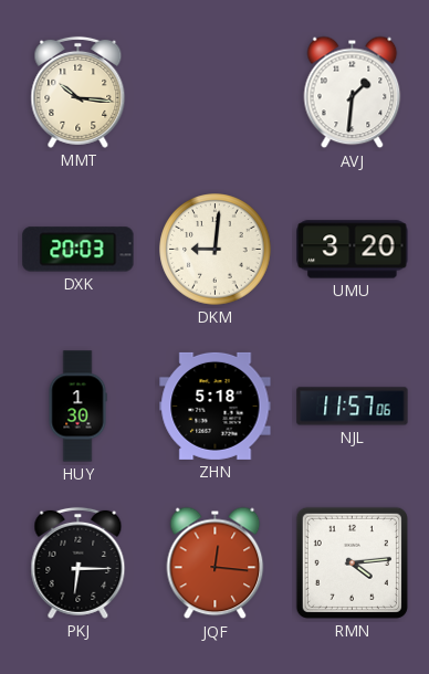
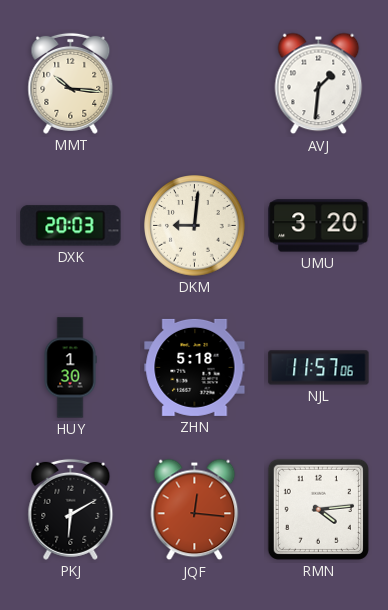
PKJ: 6:15 -> 6:10 (71, 509)
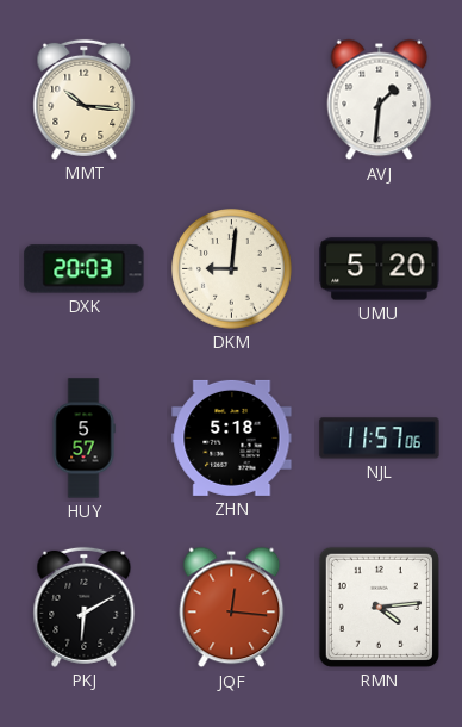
UMU: 3:20 -> 5:20 (380, 269)
HUY: 1:30 -> 5:57 (83, 439)
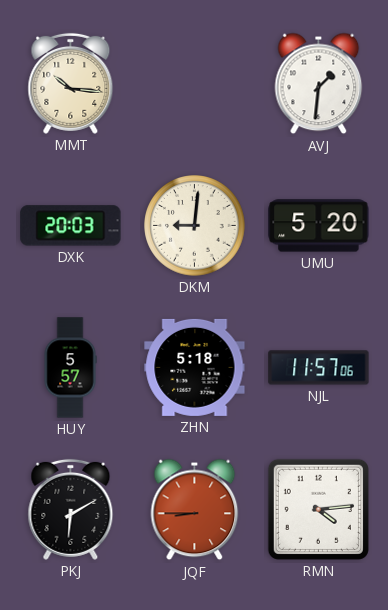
JQF: 12:16 -> 8:45 (195, 510)
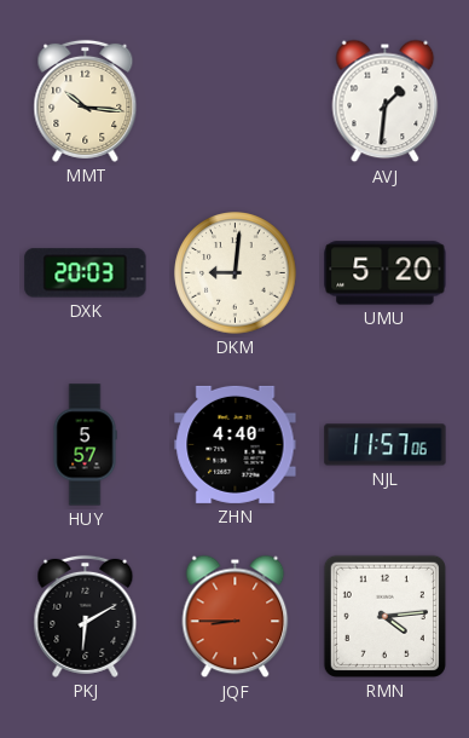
ZHN: 5:18 -> 4:40 (236, 444)
